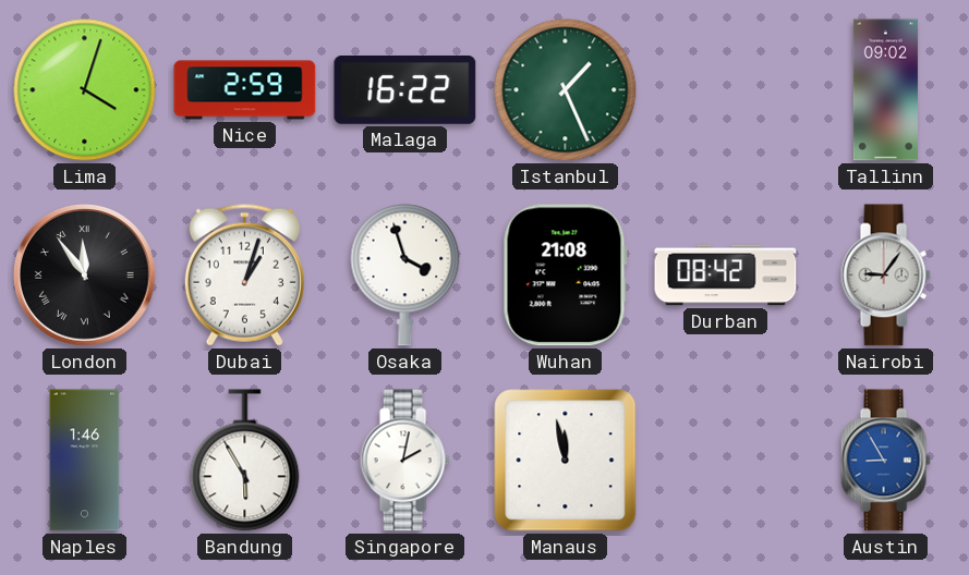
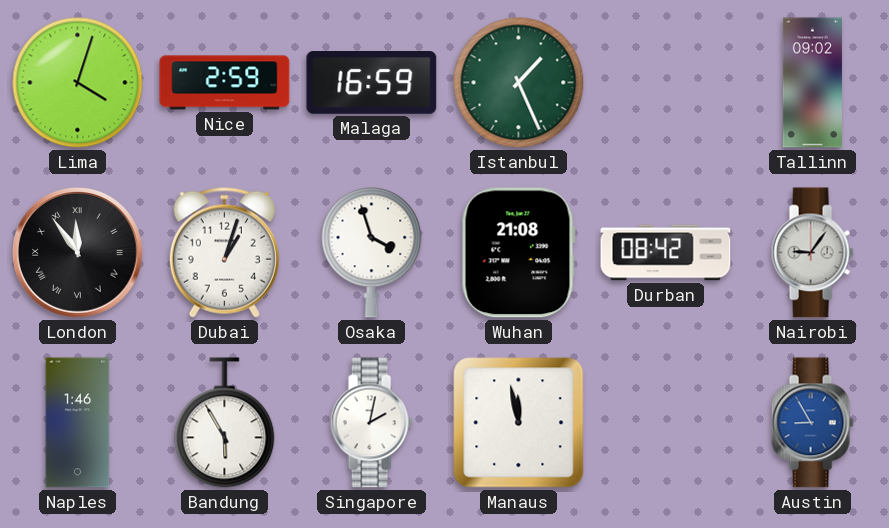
Malaga: 16:22 -> 16:59 (372, 83)
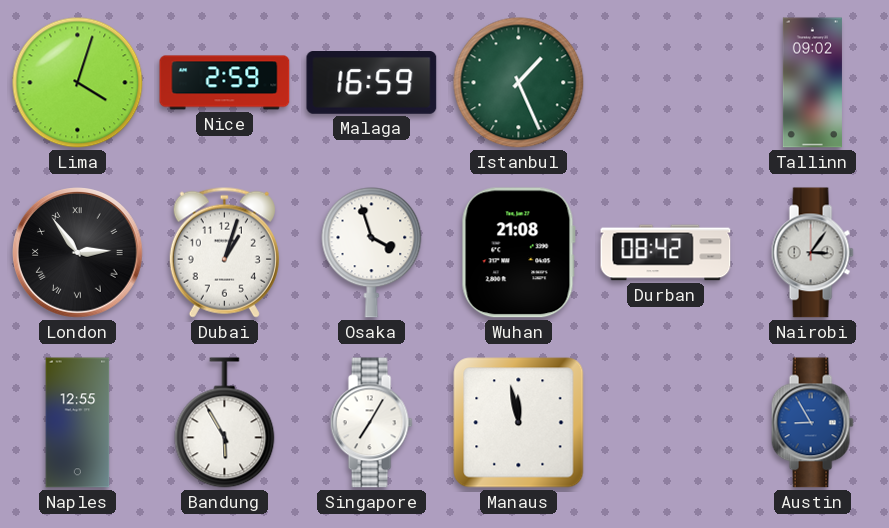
London: 11:54 -> 2:54 (78, 253)
Nairobi: 9:06 -> 3:06 (812, 253)
Naples: 1:46 -> 12:55 (78, 423)
Singapore: 2:02 -> 7:05 (371, 423)
